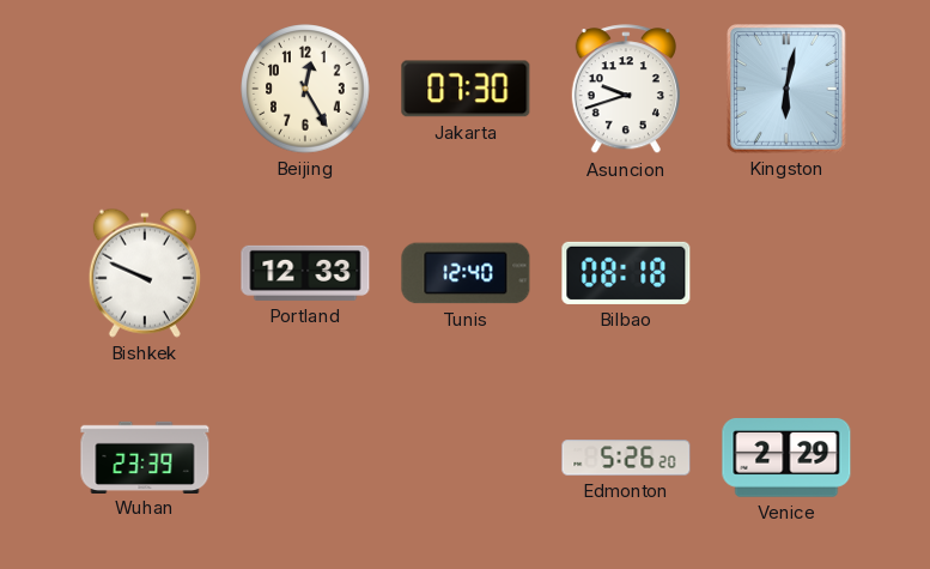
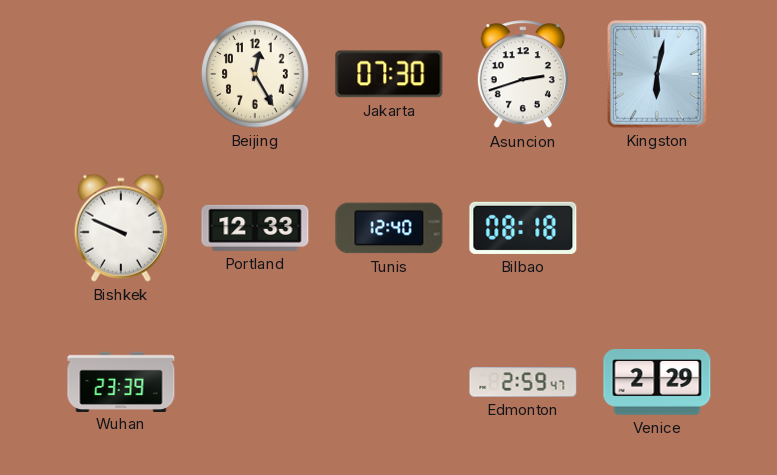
Asuncion: 9:42 -> 2:42 (523, 75)
Edmonton: 5:26 -> 2:59 (523, 382)
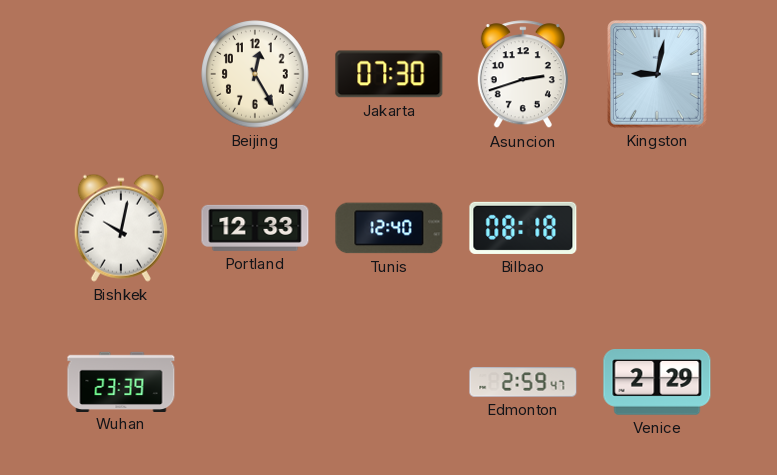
Kingston: 6:02 -> 9:02 (658, 74)
Bishkek: 9:49 -> 10:02 (121, 228)
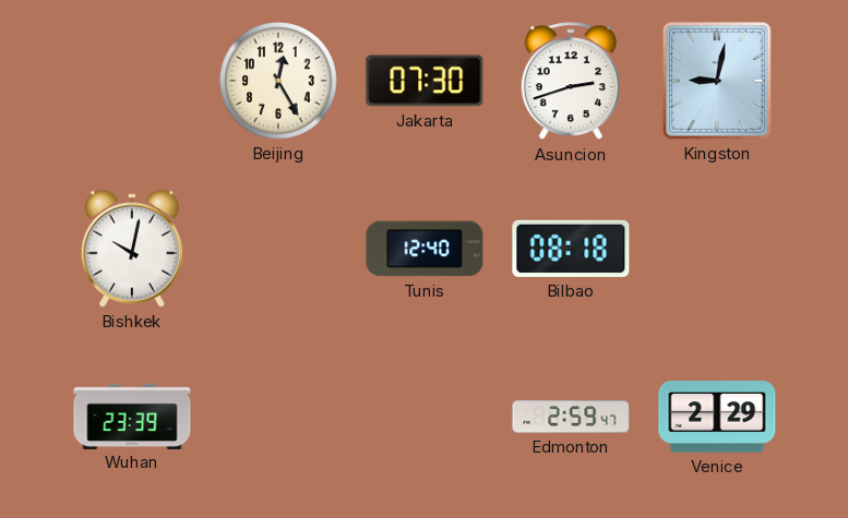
Portland: 12:33 -> none (255, 228)
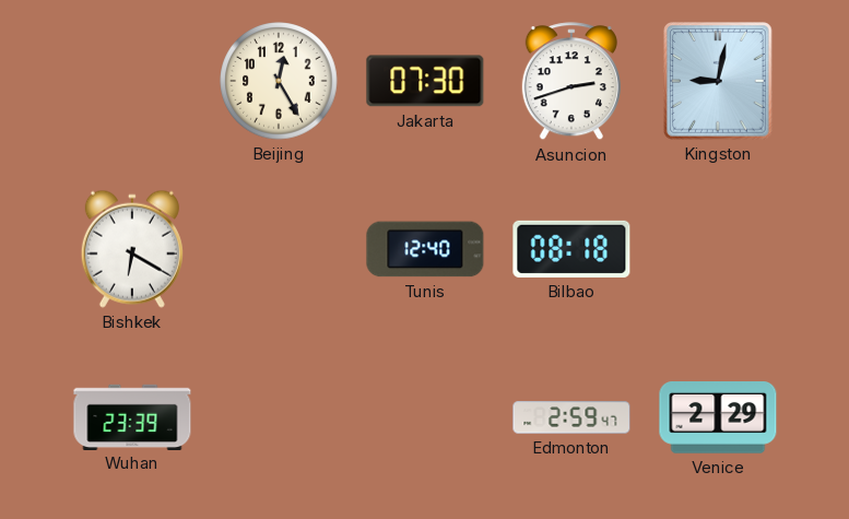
Bishkek: 10:02 -> 6:20 (132, 249)
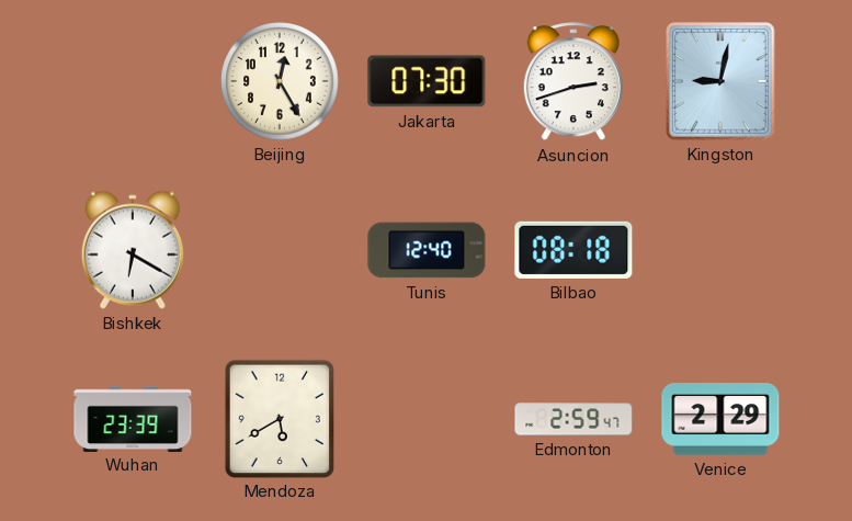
Mendoza: none -> 5:40 (279, 418)
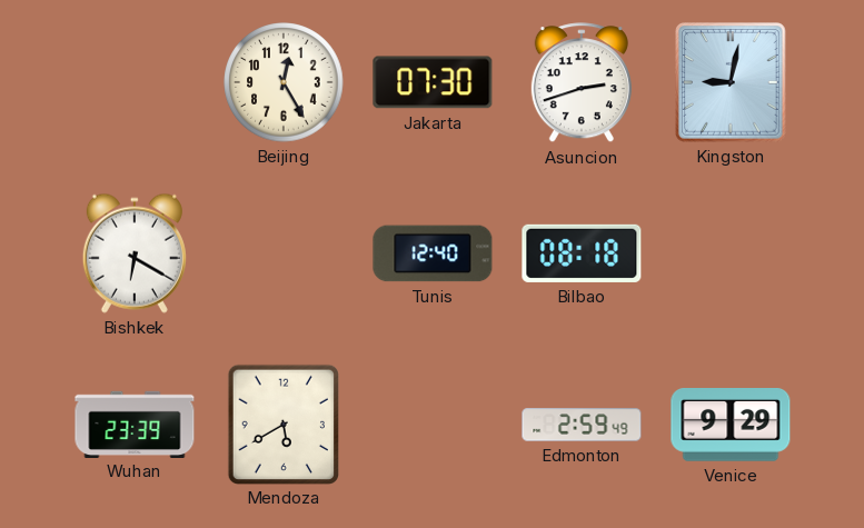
Edmonton: 2:59:47 -> 2:59:49 (582, 425)
Venice: 2:29 -> 9:29 (731, 426)
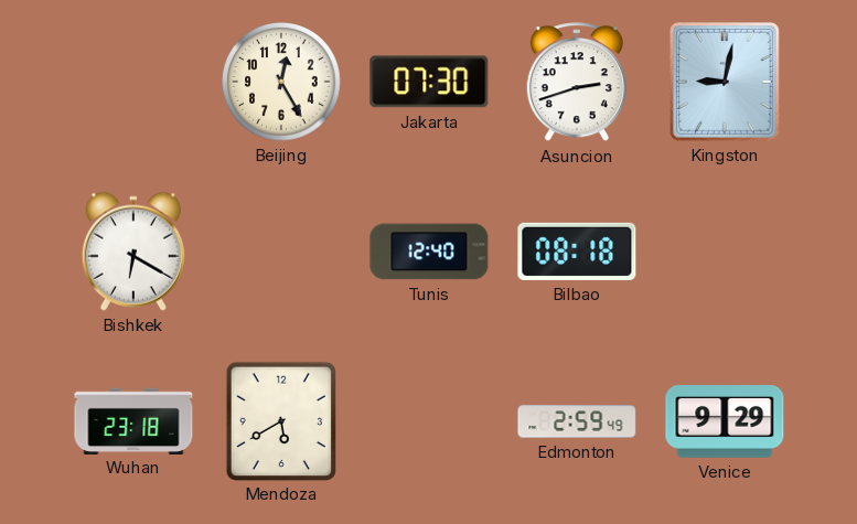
Wuhan: 23:39 -> 23:18 (133, 420)
